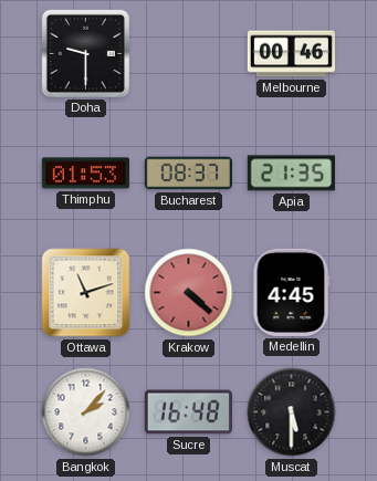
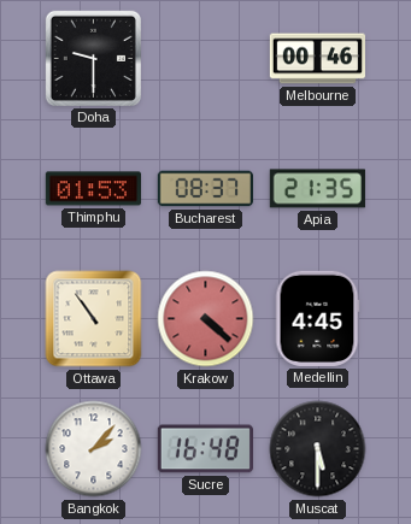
Ottawa: 11:12 -> 10:54 (94, 319)
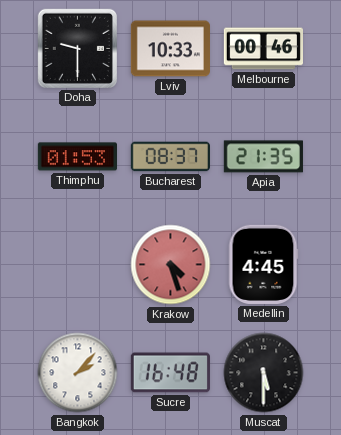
Lviv: none -> 10:33 (170, 49)
Ottawa: 10:54 -> none (94, 319)
Krakow: 4:22 -> 4:27 (171, 265)
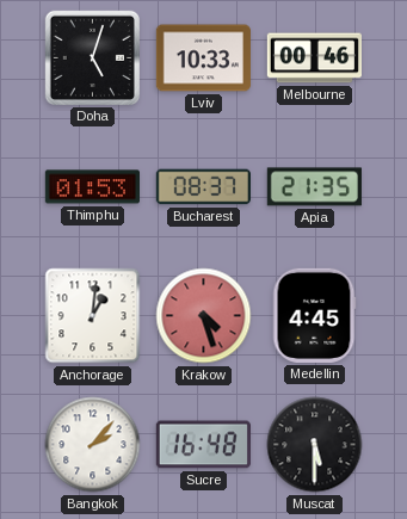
Doha: 9:30 -> 5:03 (92, 57)
Anchorage: none -> 1:01 (93, 316)
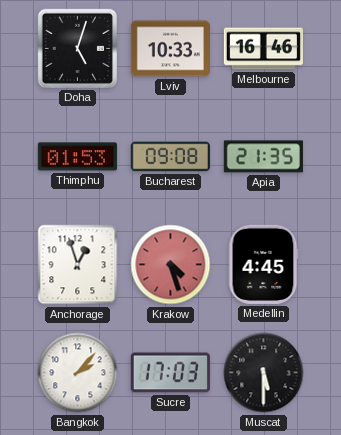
Melbourne: 00:46 -> 16:46 (263, 49)
Bucharest: 08:37 -> 09:08 (170, 157)
Anchorage: 1:01 -> 12:57 (78, 265)
Sucre: 16:48 -> 17:03 (170, 373)
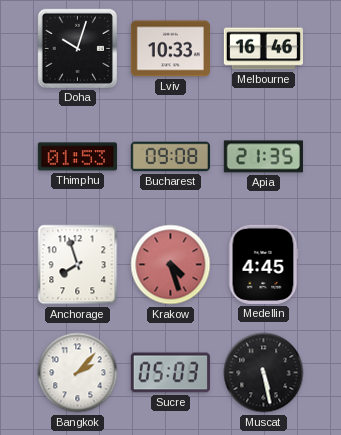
Doha: 5:03 -> 10:03 (77, 48)
Anchorage: 12:57 -> 7:57 (78, 265)
Sucre: 17:03 -> 05:03 (170, 373)
Muscat: 5:30 -> 5:28 (264, 373)
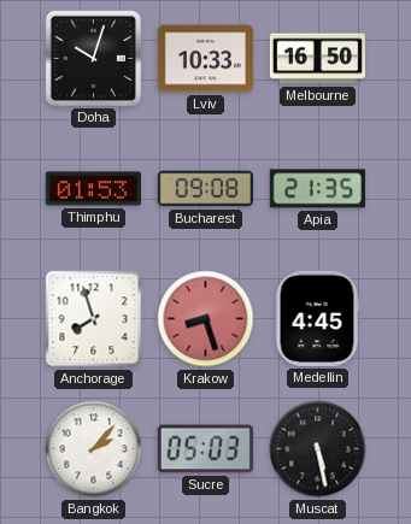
Melbourne: 16:46 -> 16:50 (317, 59)
Krakow: 4:27 -> 8:27 (206, 319)
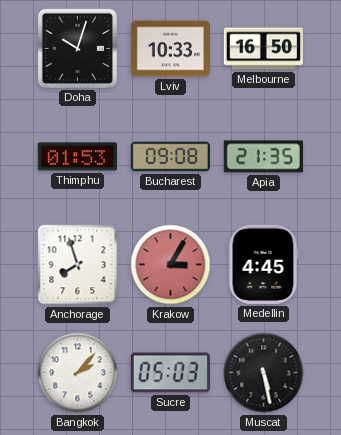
Krakow: 8:27 -> 3:05 (171, 265)
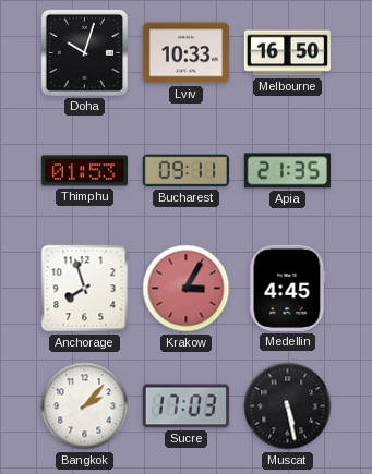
Bucharest: 09:08 -> 09:11 (185, 171)
Sucre: 05:03 -> 17:03 (185, 406)
